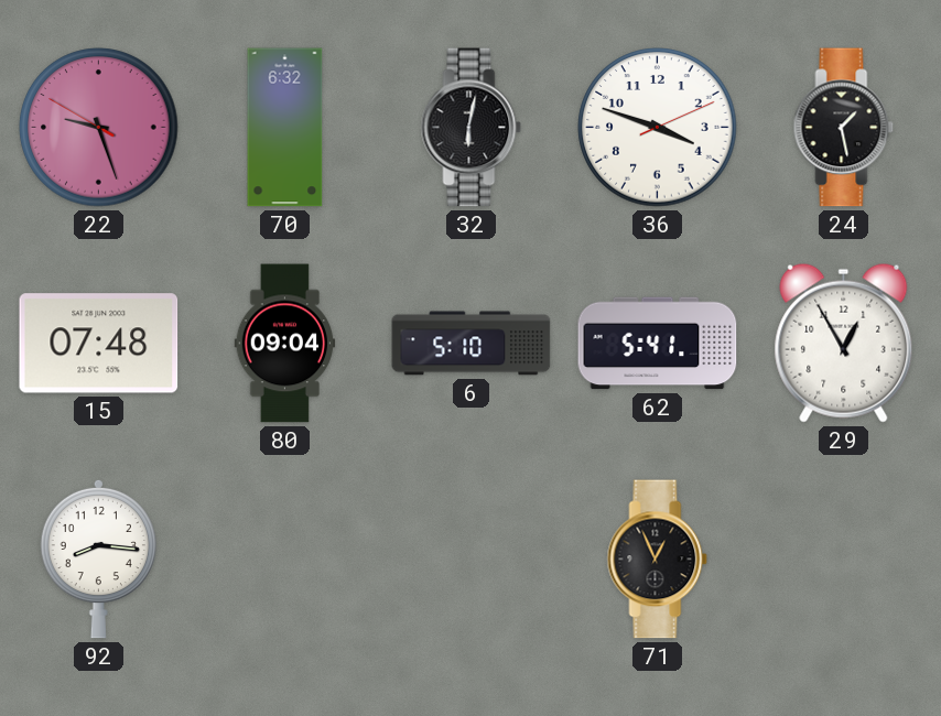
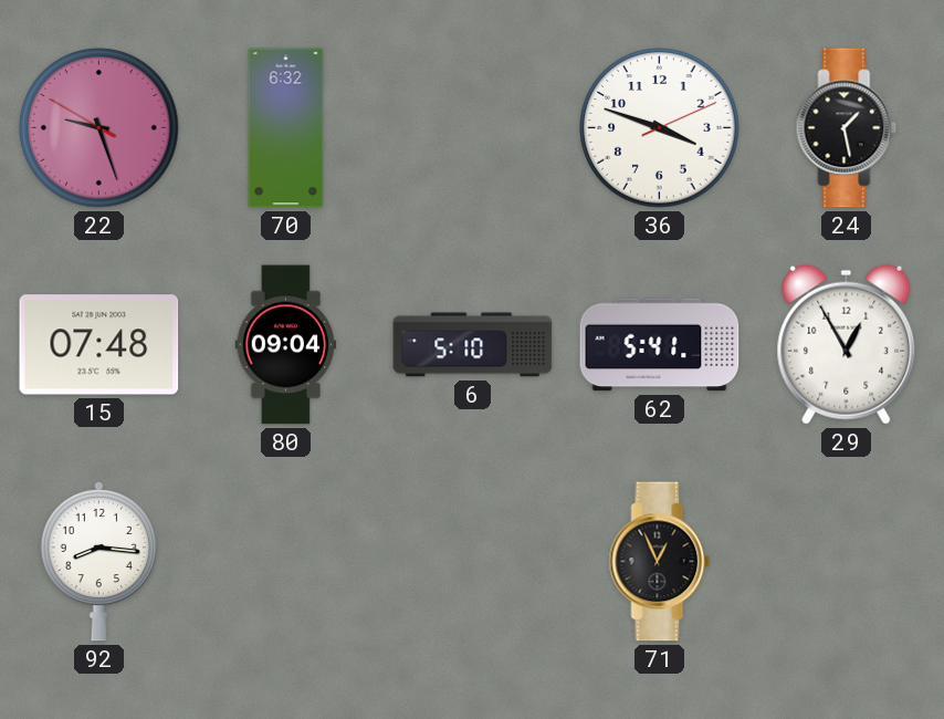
32: 6:02 -> none (472, 128)
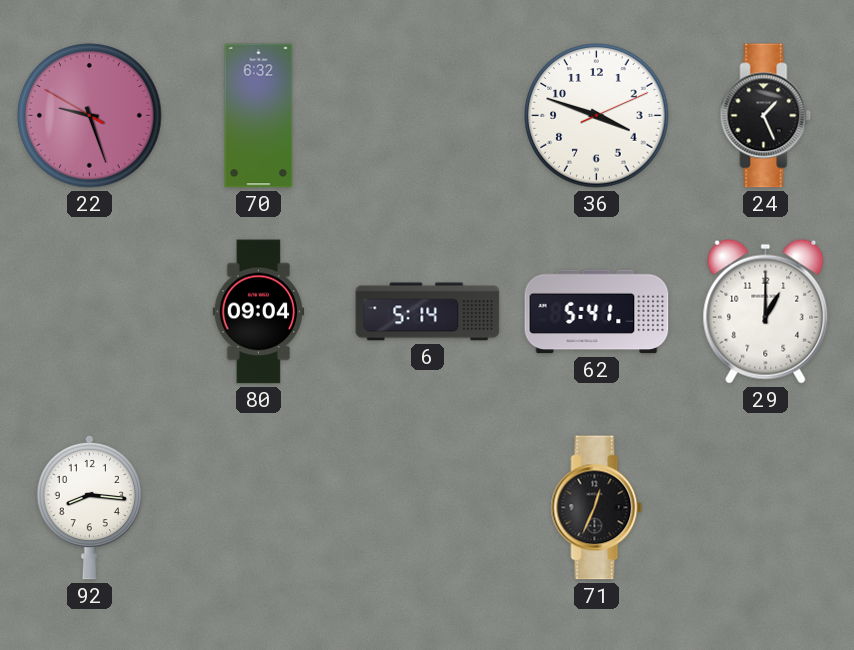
24: 1:28 -> 1:26 (766, 116)
15: 07:48 -> none (99, 345)
6: 5:10 -> 5:14 (428, 312)
29: 12:55 -> 1:00 (766, 311)
71: 12:56 -> 12:34 (597, 508)
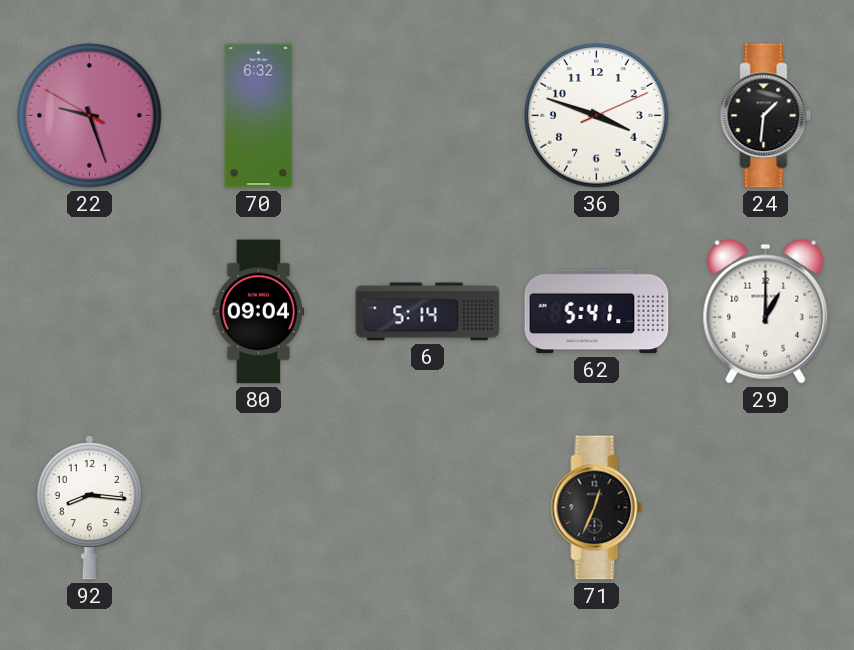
24: 1:26 -> 1:31 (766, 116)
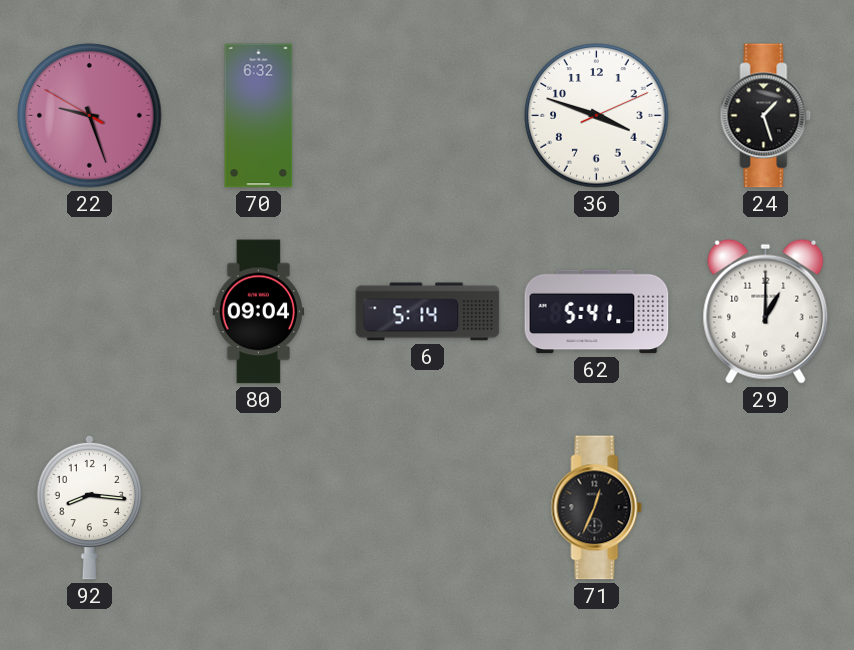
24: 1:31 -> 1:27 (766, 116)
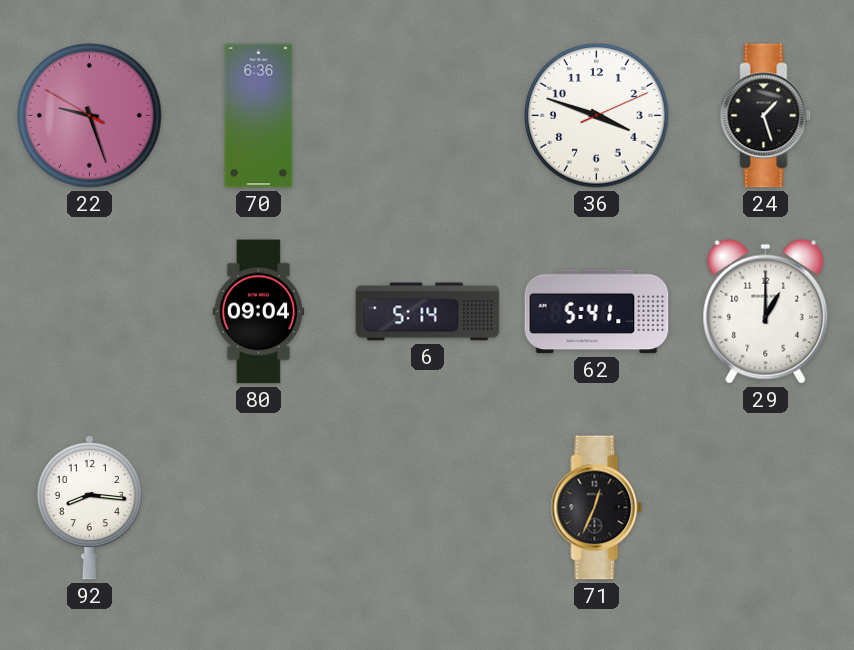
70: 6:32 -> 6:36 (259, 116)
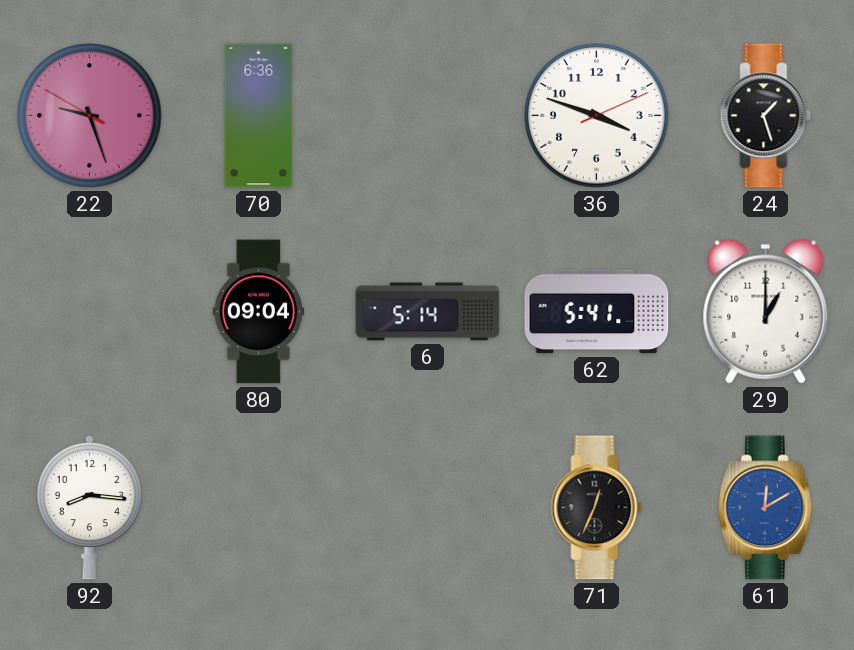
61: none -> 12:10 (765, 508)
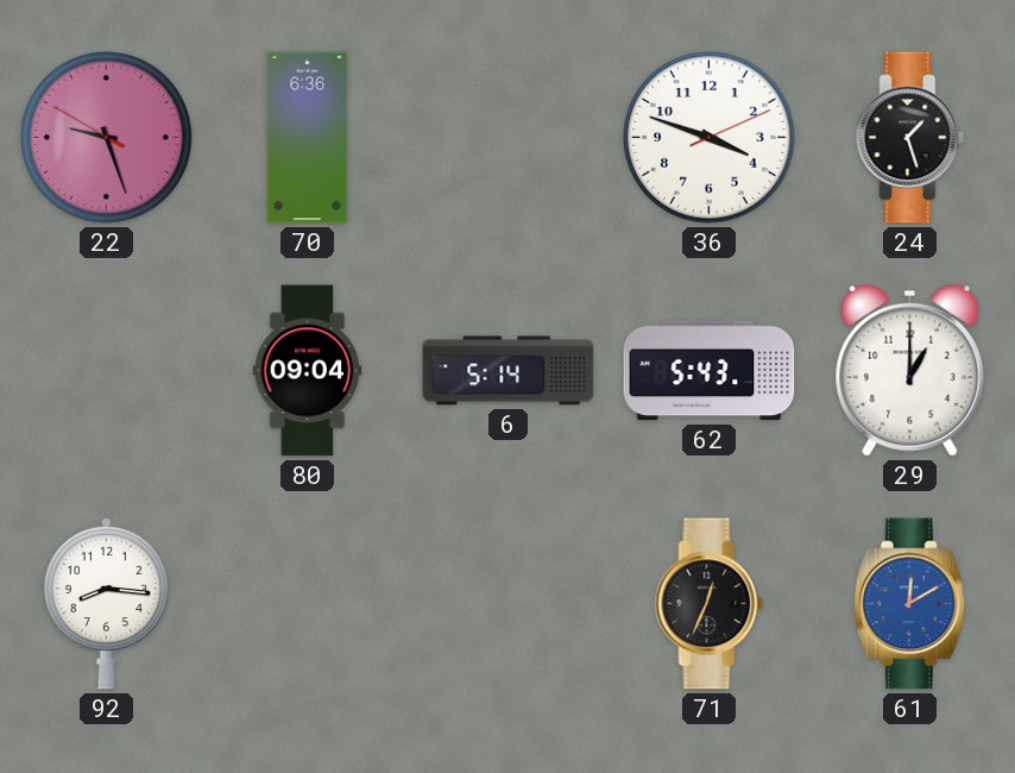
62: 5:41 -> 5:43 (710, 371)
